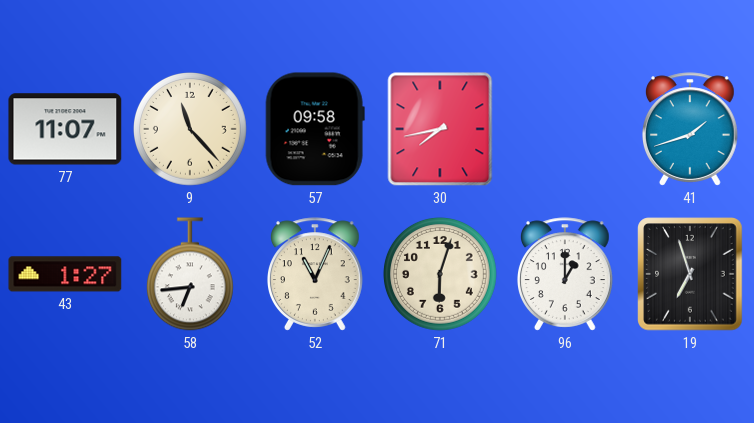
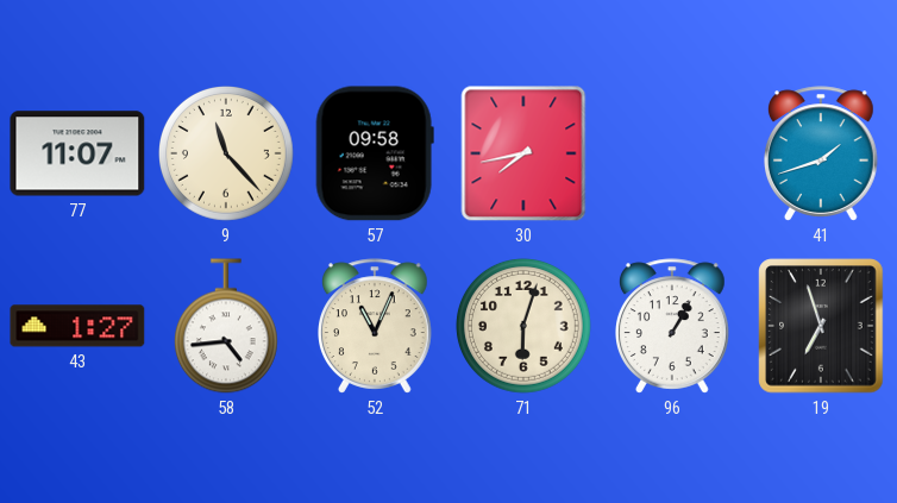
58: 6:44 -> 4:44 (226, 326)
96: 1:00 -> 1:05 (673, 326)
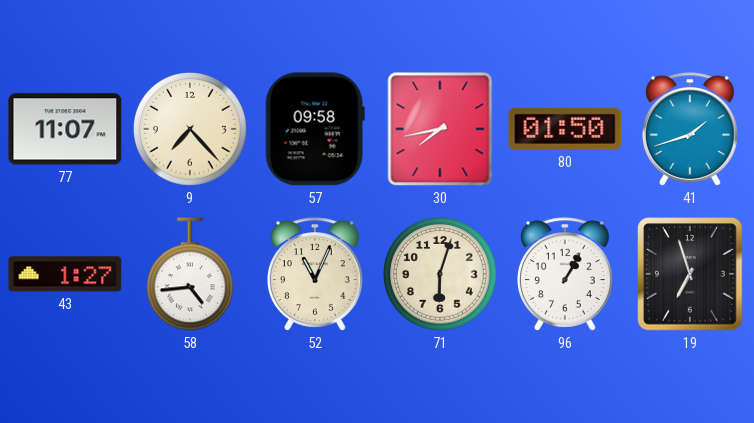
9: 11:23 -> 7:23 (191, 130)
80: none -> 01:50 (565, 129)
